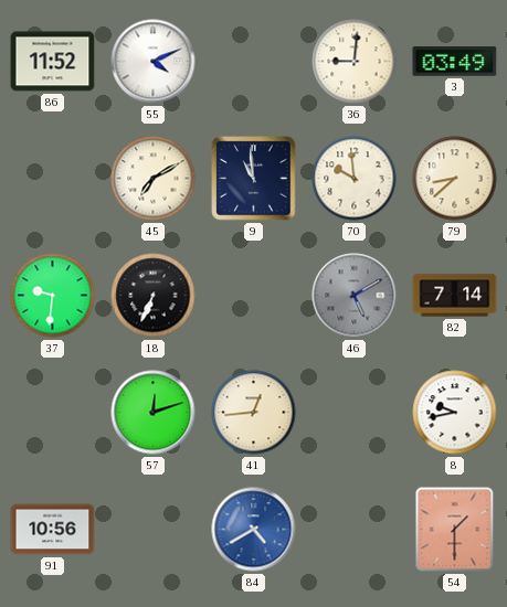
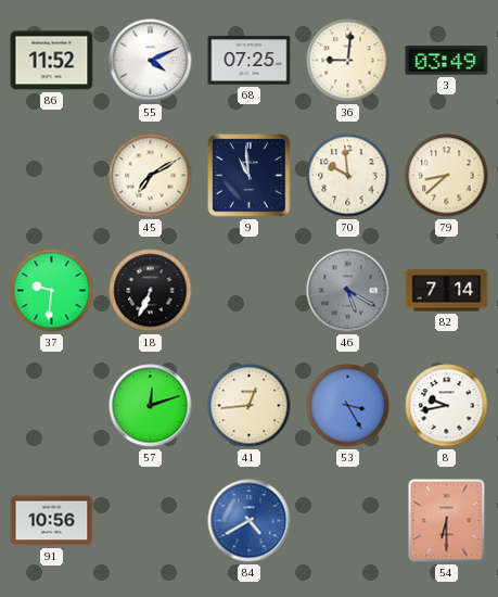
68: none -> 07:25 (250, 61)
46: 5:10 -> 5:20 (348, 291)
53: none -> 3:25 (348, 406)
54: 1:30 -> 6:30 (447, 521)
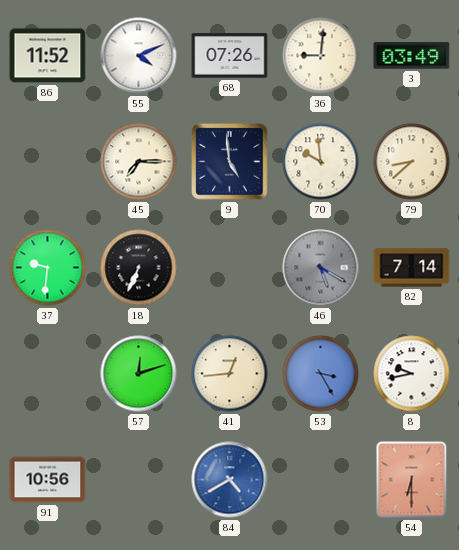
68: 07:25 -> 07:26 (230, 56)
45: 7:10 -> 7:15 (139, 162)
9: 10:59 -> 4:59 (230, 162)
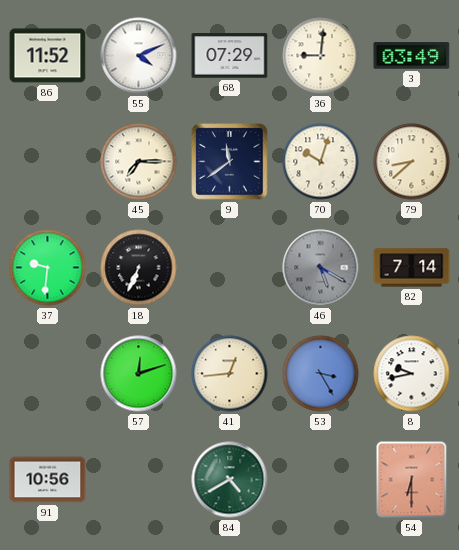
68: 07:26 -> 07:29 (230, 56)
9: 4:59 -> 11:39 (230, 162)
70: 9:59 -> 10:03 (321, 162)
84 dial: blue -> green (230, 480)
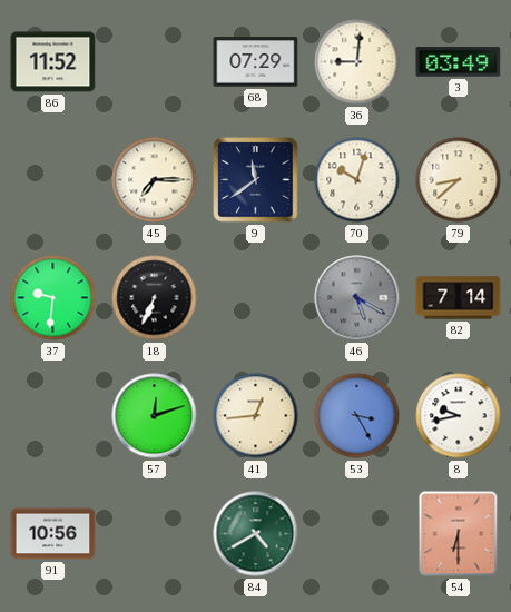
55: 4:11 -> none (139, 56)
